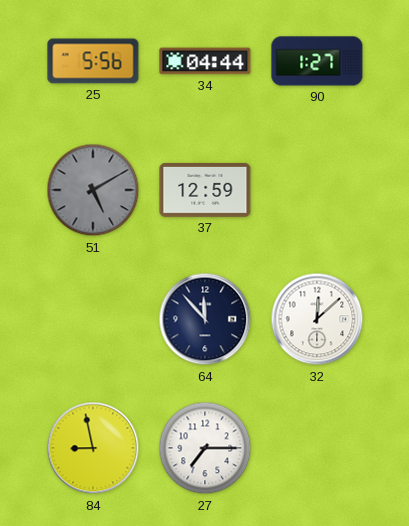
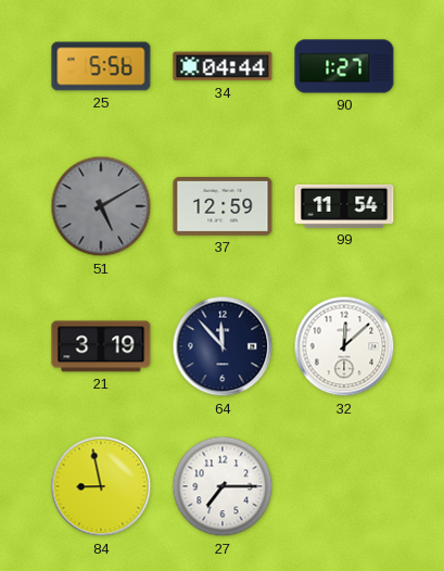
99: none -> 11:54 (344, 206)
21: none -> 3:19 (101, 346)
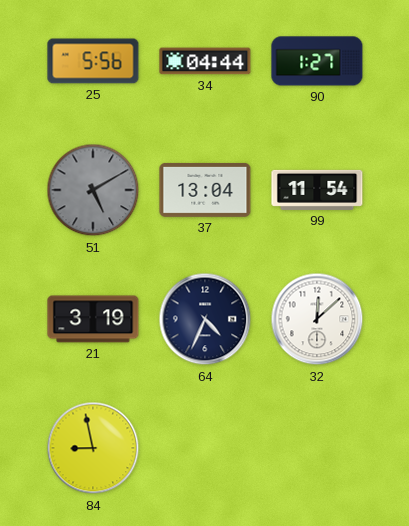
37: 12:59 -> 13:04 (205, 190)
64: 11:53 -> 4:34 (205, 319)
27: 7:15 -> none (223, 486)
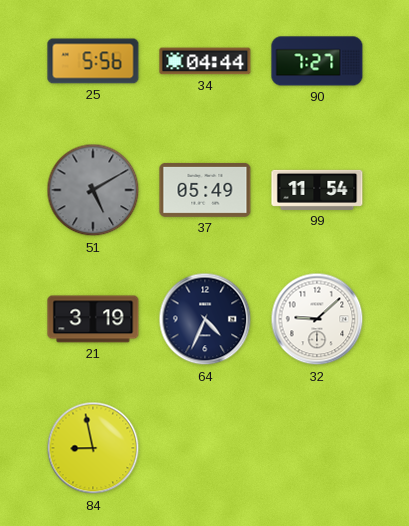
90: 1:27 -> 7:27 (317, 61)
37: 13:04 -> 05:49 (205, 190)
32: 12:08 -> 9:08 (317, 319)
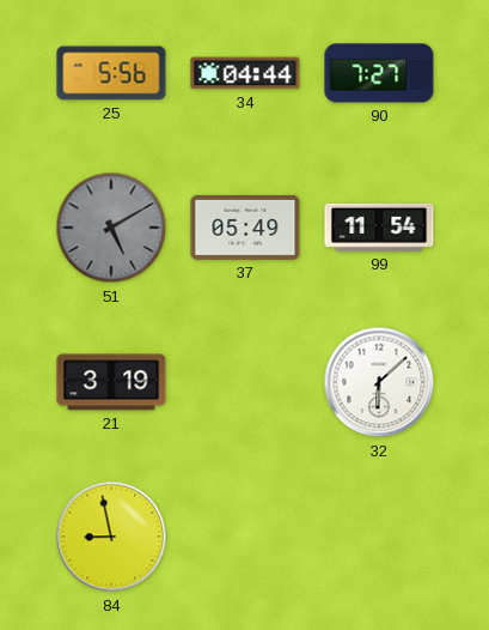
64: 4:34 -> none (205, 319)
32: 9:08 -> 6:08 (379, 382)
